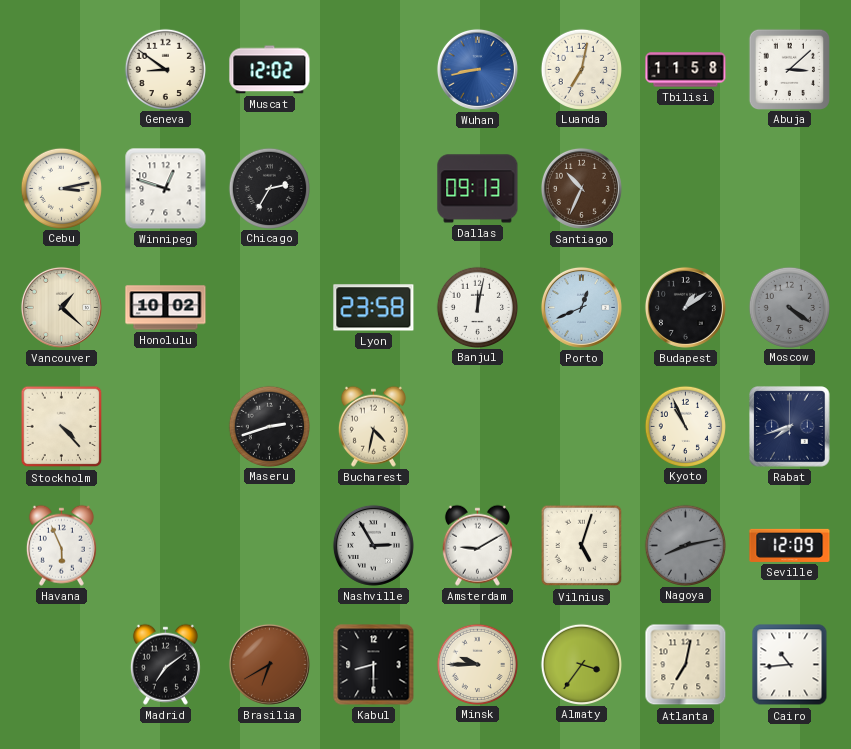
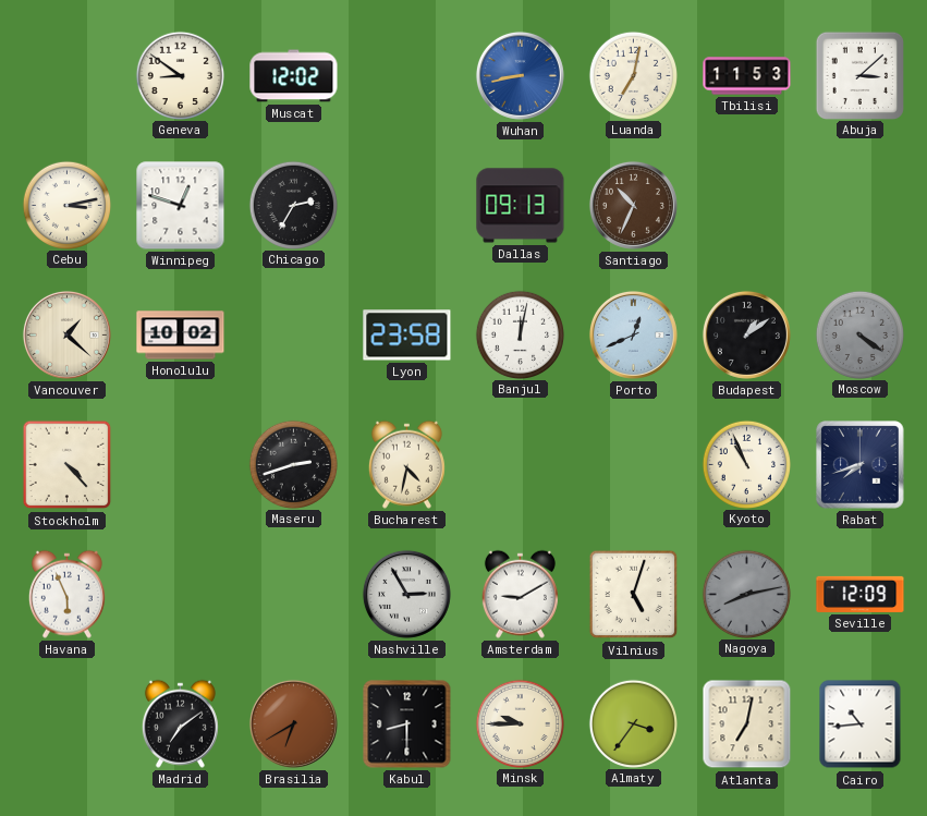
Tbilisi: 11:58 -> 11:53 (747, 76)
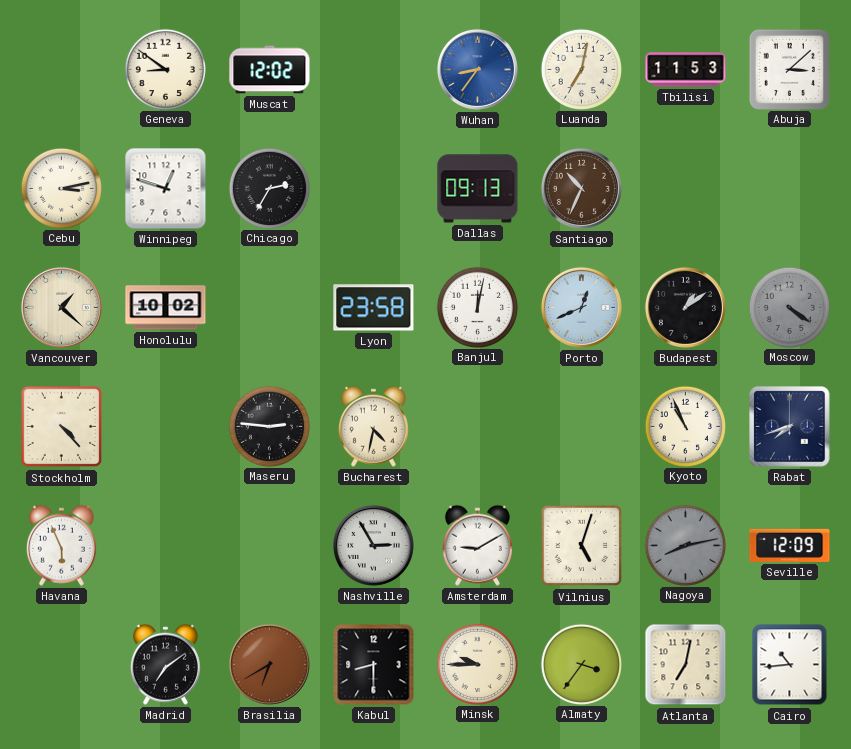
Wuhan: 8:43 -> 8:36 (477, 69)
Maseru: 2:42 -> 2:46 (269, 426)
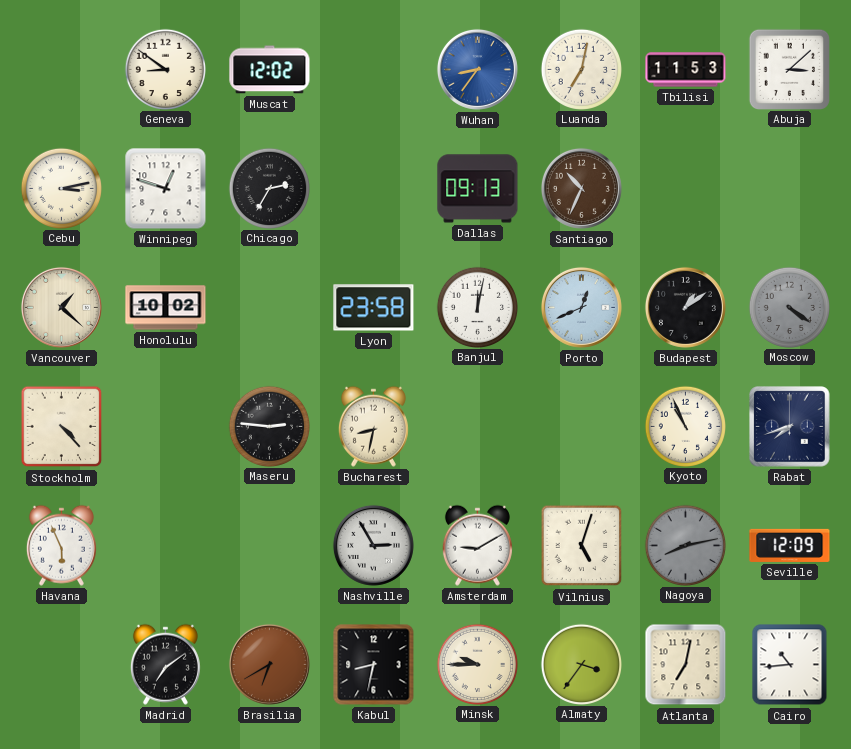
Bucharest: 4:32 -> 8:32 (373, 426)
Kabul: 8:30 -> 8:32 (374, 665)
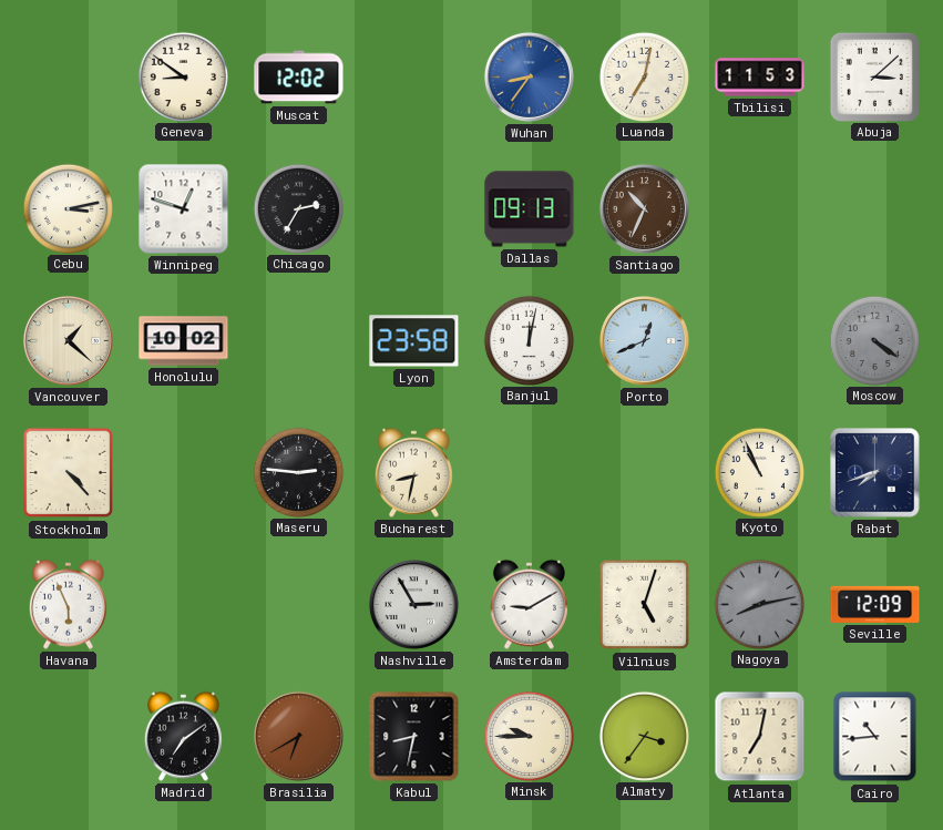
Budapest: 1:09 -> none (685, 307)
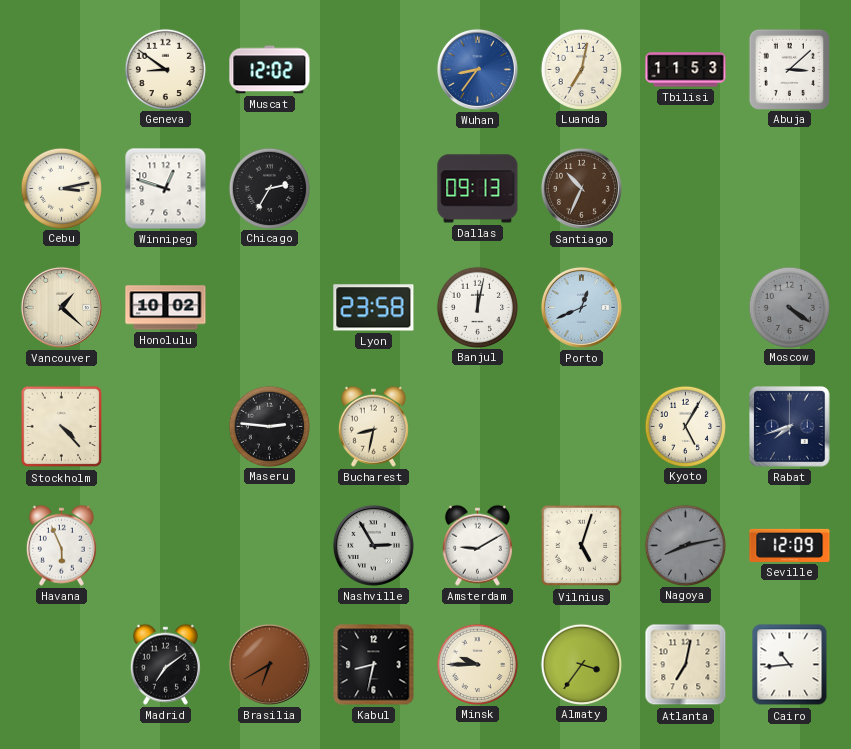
Kyoto: 10:56 -> 5:05 (685, 426)
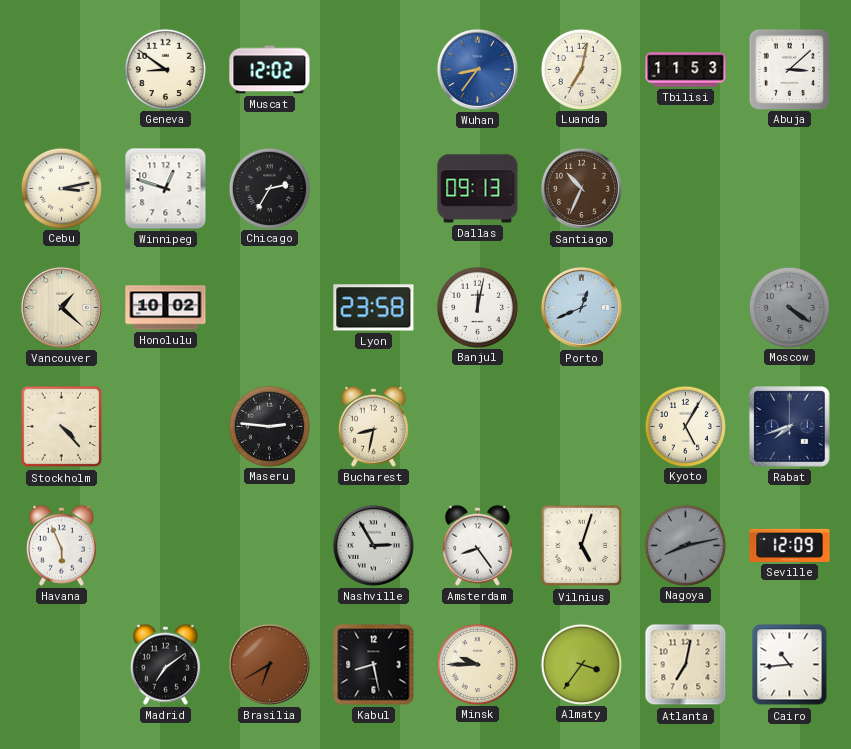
Amsterdam: 9:10 -> 8:24 (477, 545)
Kabul: 8:32 -> 8:28 (374, 665)
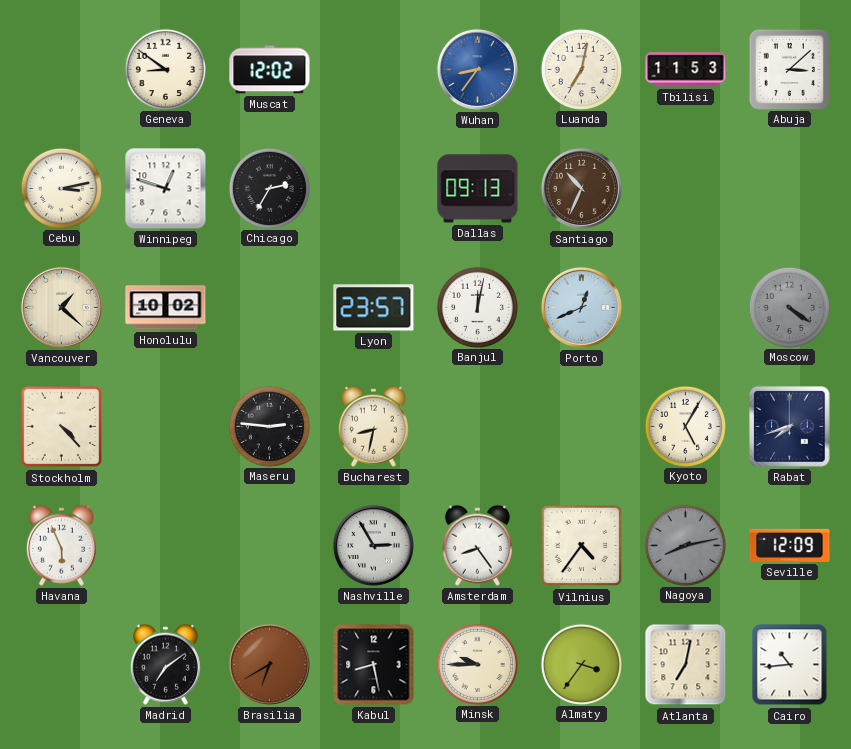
Lyon: 23:58 -> 23:57 (374, 308)
Vilnius: 5:03 -> 4:36 (582, 546)
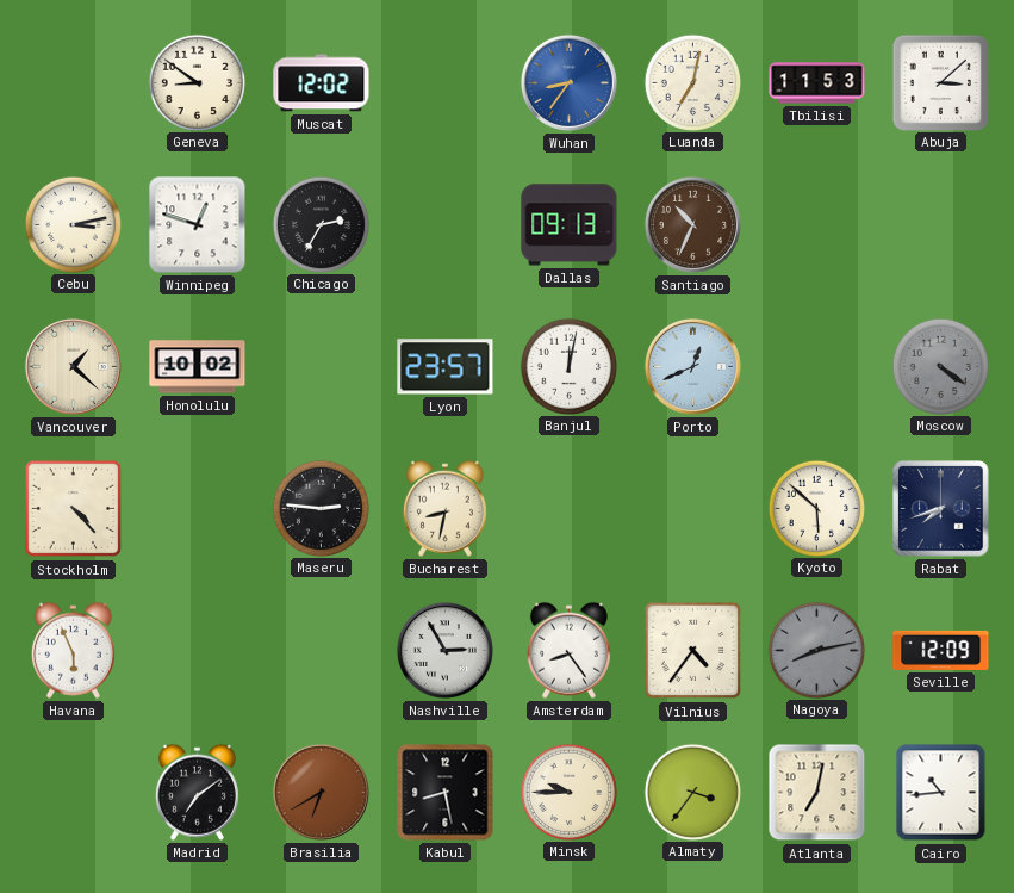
Kyoto: 5:05 -> 5:52 (816, 508)
